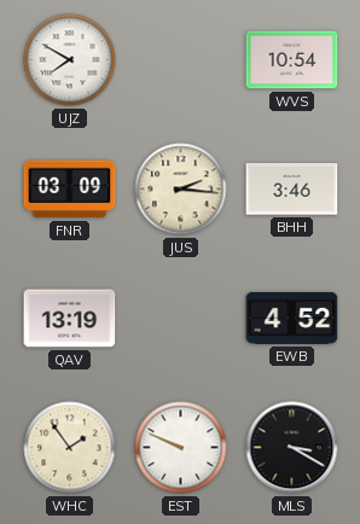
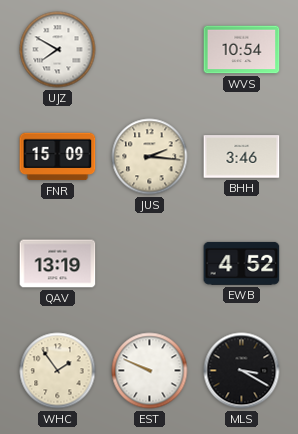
FNR: 03:09 -> 15:09 (58, 157)
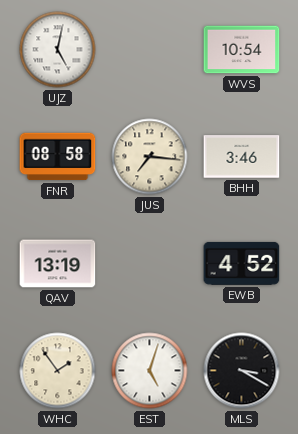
UJZ: 7:50 -> 5:02 (58, 50)
FNR: 15:09 -> 08:58 (58, 157)
JUS: 2:16 -> 7:16 (150, 157)
EST: 9:49 -> 5:03 (150, 371)
